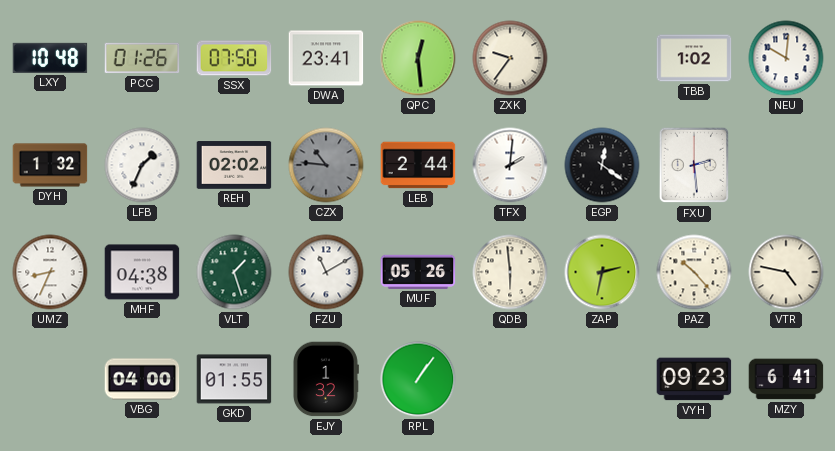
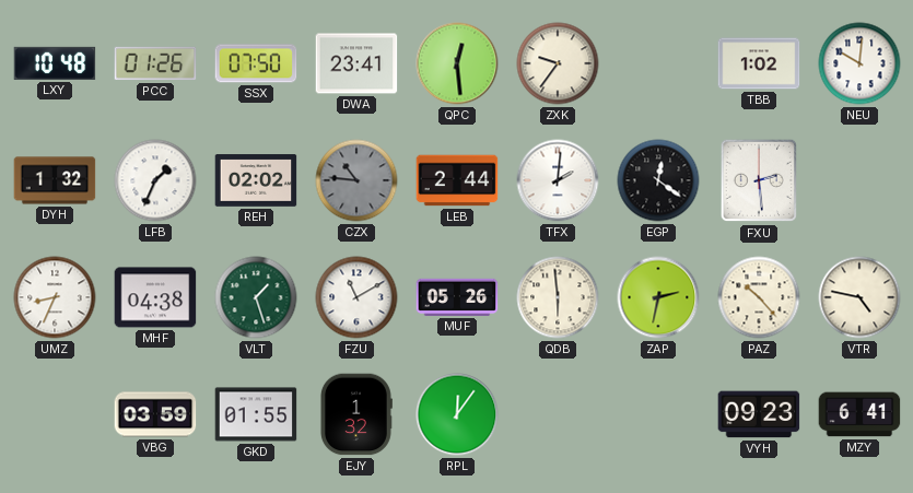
VBG: 04:00 -> 03:59 (155, 414)
RPL: 1:06 -> 12:06 (457, 414)
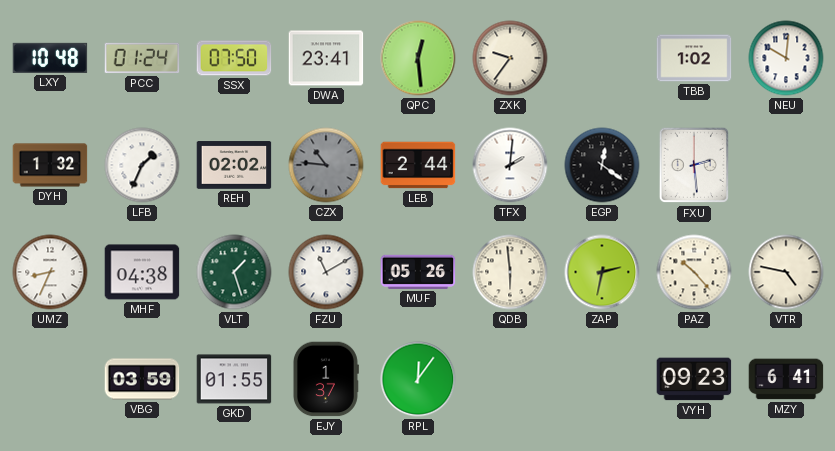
PCC: 01:26 -> 01:24 (142, 58)
EJY: 1:32 -> 1:37 (325, 379)
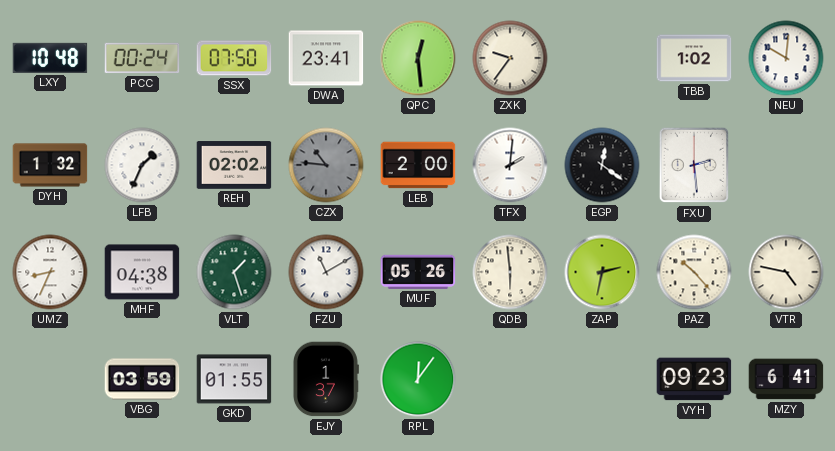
PCC: 01:24 -> 00:24 (142, 58)
LEB: 2:44 -> 2:00 (418, 165)
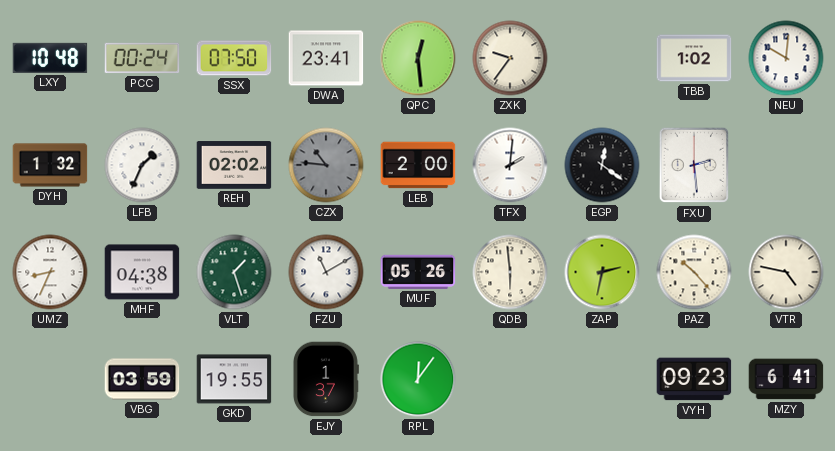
GKD: 01:55 -> 19:55 (234, 379)
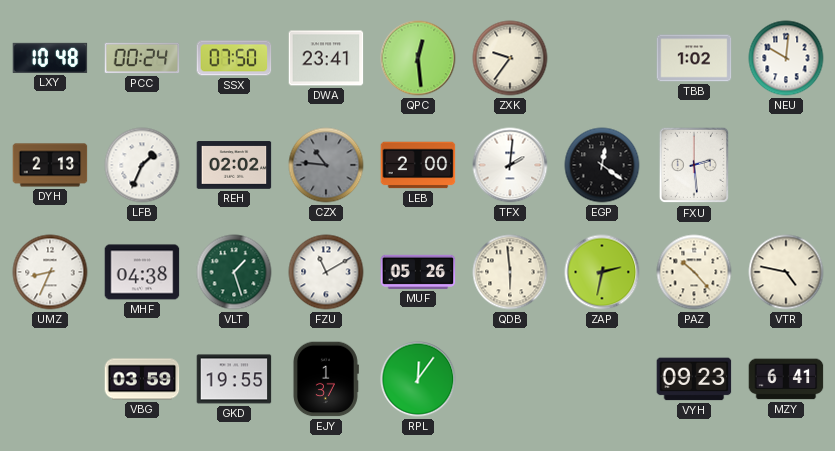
DYH: 1:32 -> 2:13 (50, 165)
